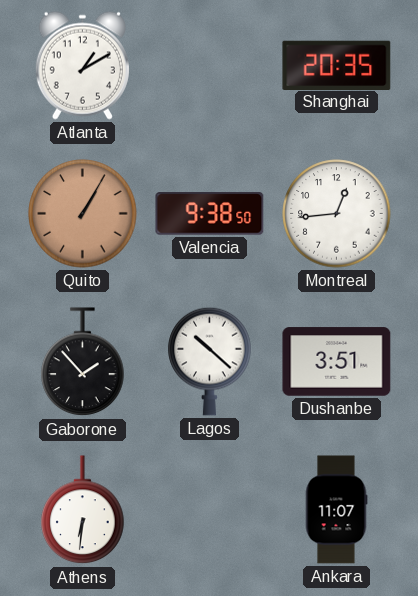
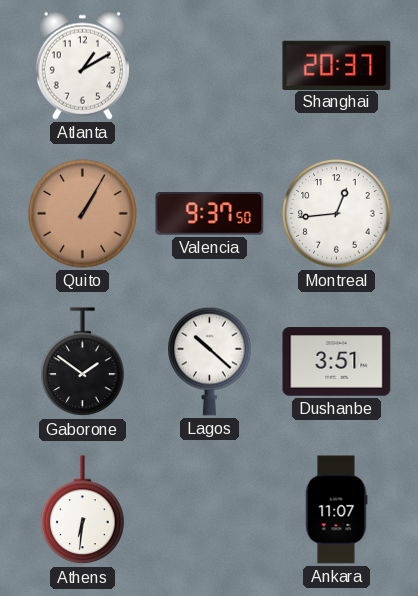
Shanghai: 20:35 -> 20:37 (337, 65)
Valencia: 9:38 -> 9:37 (210, 214)
Gaborone: 1:53 -> 1:51 (83, 362)
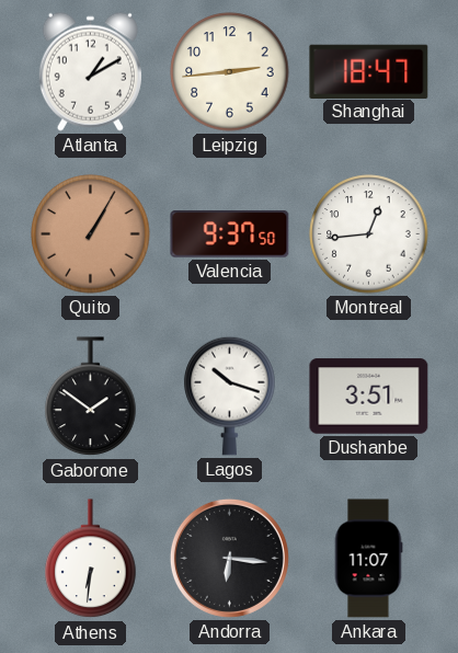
Leipzig: none -> 2:44 (230, 72)
Shanghai: 20:37 -> 18:47 (369, 71)
Lagos: 10:22 -> 10:18 (230, 396)
Andorra: none -> 6:16 (229, 558)
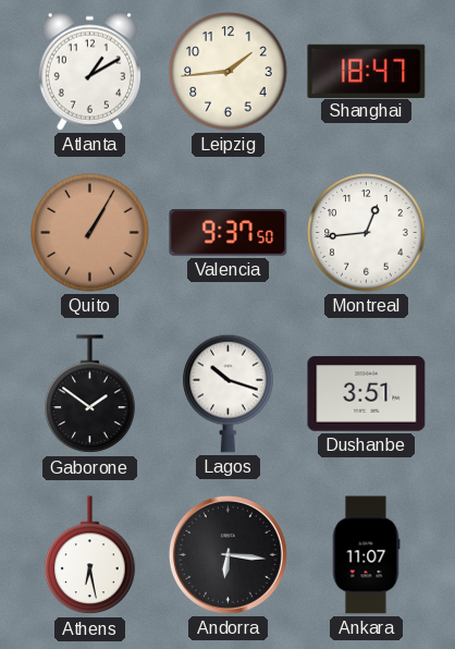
Leipzig: 2:44 -> 1:44 (229, 72)
Athens: 6:31 -> 6:28 (90, 555)
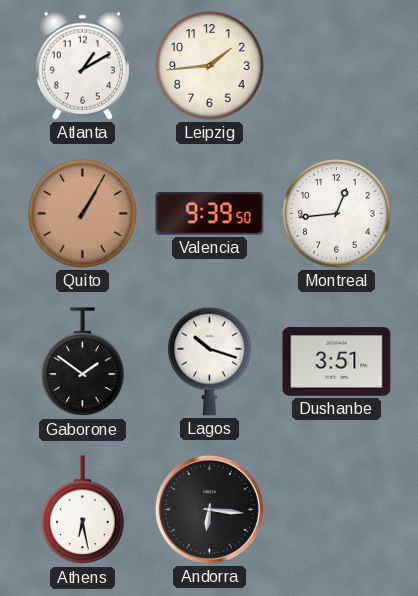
Shanghai: 18:47 -> none (367, 71)
Valencia: 9:37 -> 9:39 (210, 214)
Ankara: 11:07 -> none (366, 555)
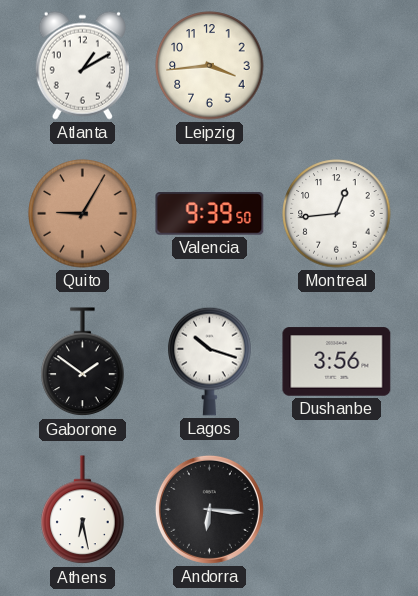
Leipzig: 1:44 -> 3:44 (210, 66)
Quito: 1:05 -> 9:05 (83, 214)
Dushanbe: 3:51 -> 3:56 (337, 362)
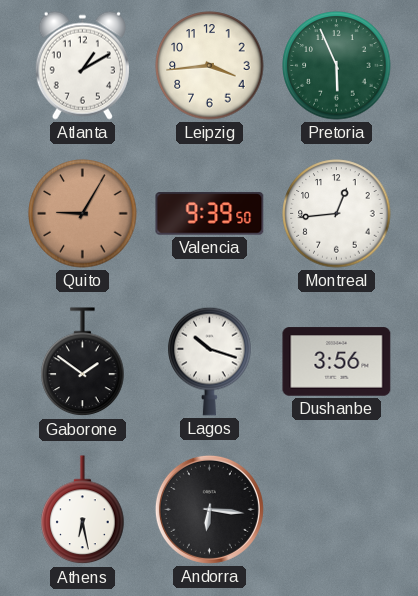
Pretoria: none -> 5:56 (337, 66)
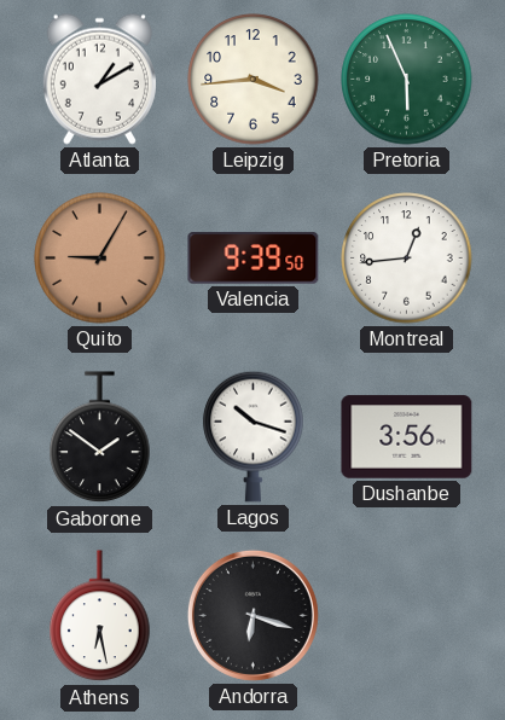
Andorra: 6:16 -> 6:18 (252, 615)
